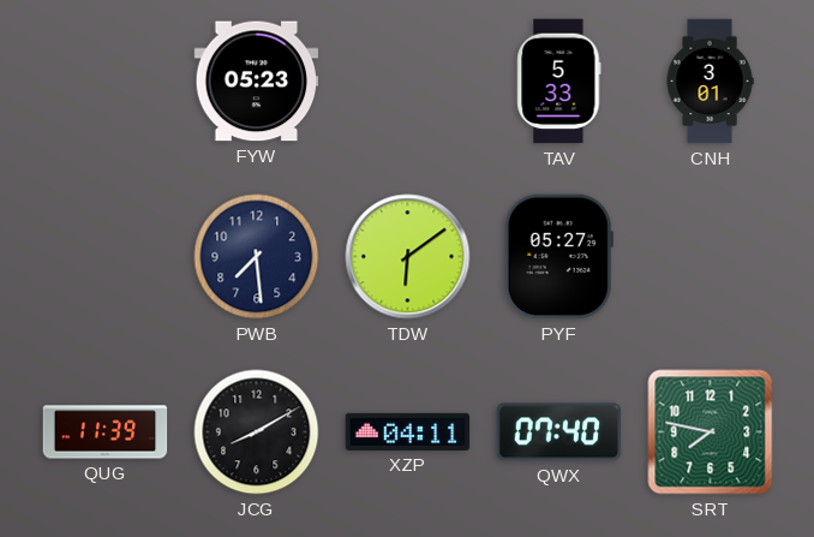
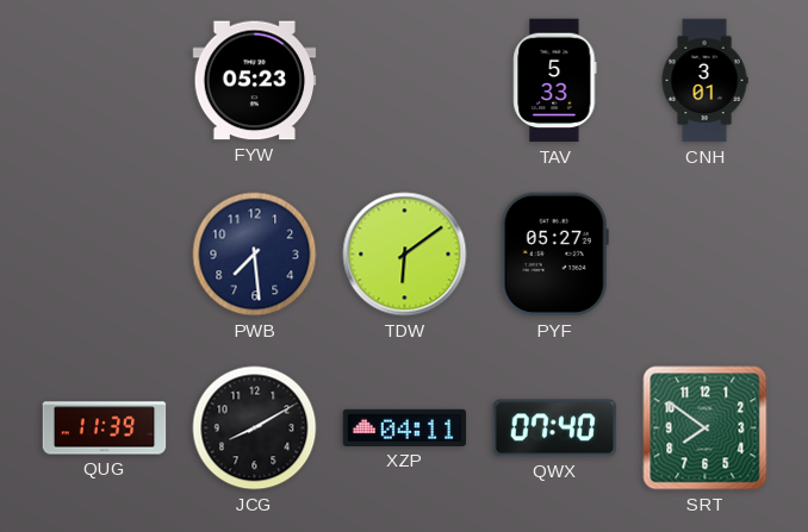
SRT: 7:47 -> 7:51 (706, 428)
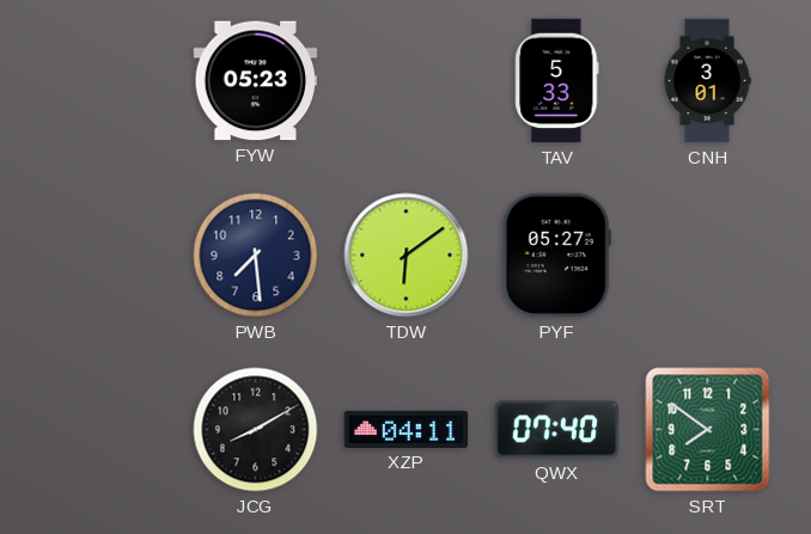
QUG: 11:39 -> none (105, 428)
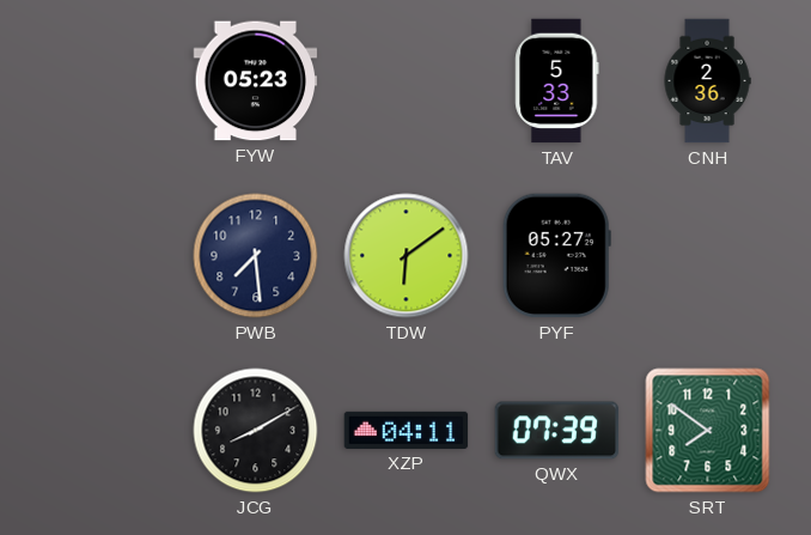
CNH: 3:01 -> 2:36 (707, 81)
QWX: 07:40 -> 07:39 (557, 431)
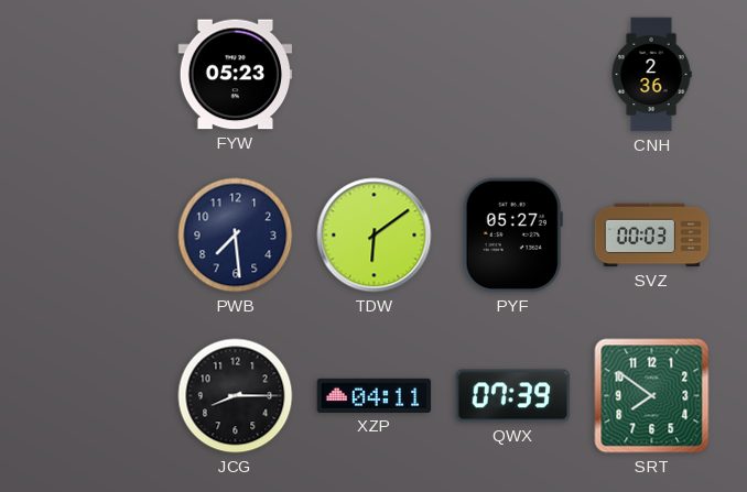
TAV: 5:33 -> none (557, 81)
SVZ: none -> 00:03 (652, 236)
JCG: 8:10 -> 8:15 (236, 396)
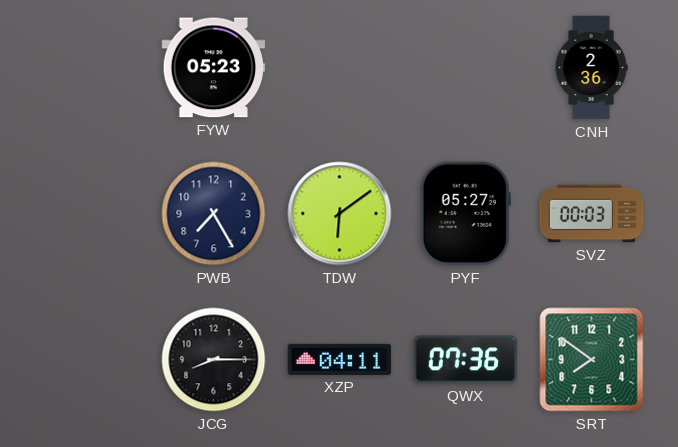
PWB: 7:29 -> 7:25 (214, 214)
QWX: 07:39 -> 07:36 (466, 360)
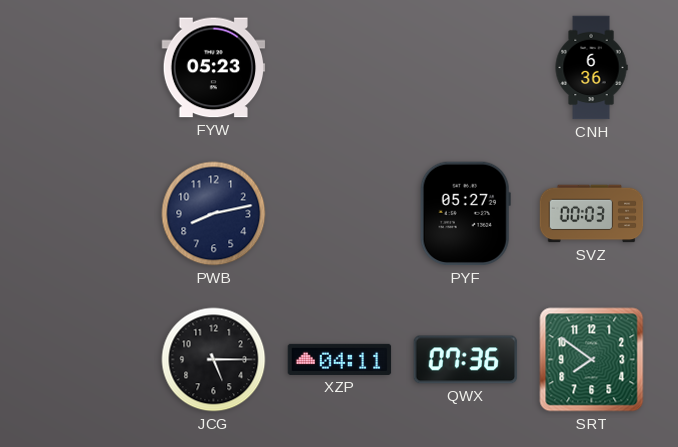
CNH: 2:36 -> 6:36 (591, 68)
PWB: 7:25 -> 8:13 (214, 214)
TDW: 6:09 -> none (340, 214)
JCG: 8:15 -> 5:15 (214, 360)
